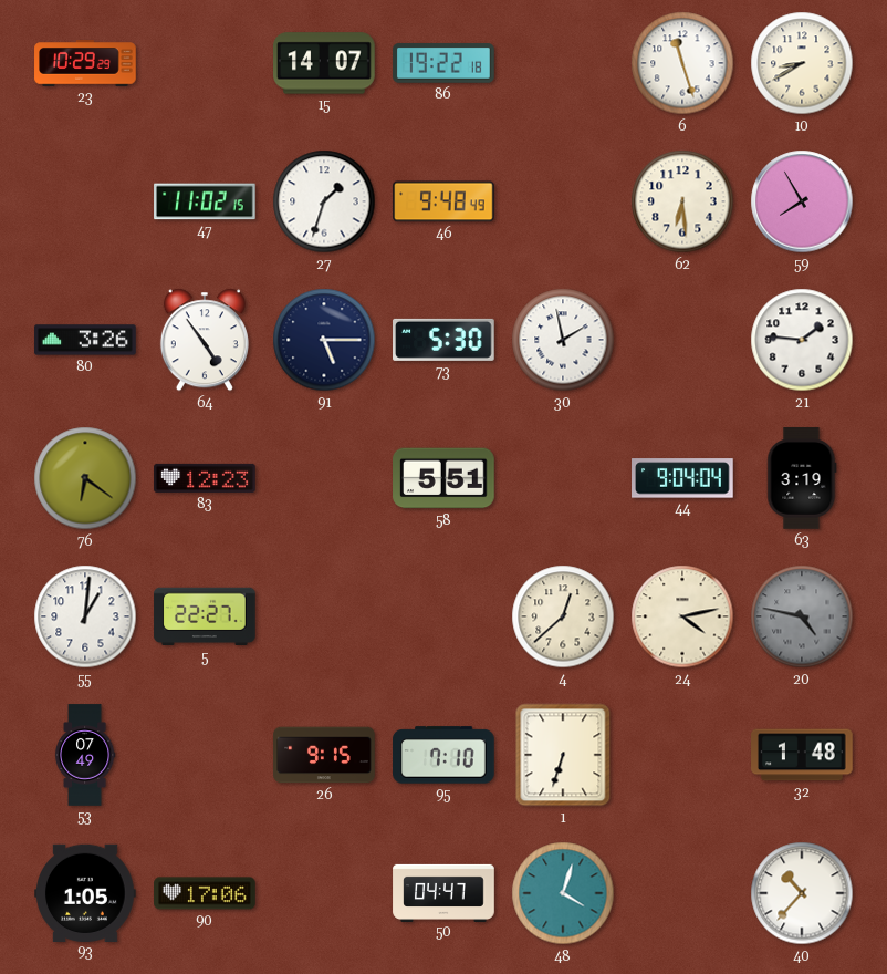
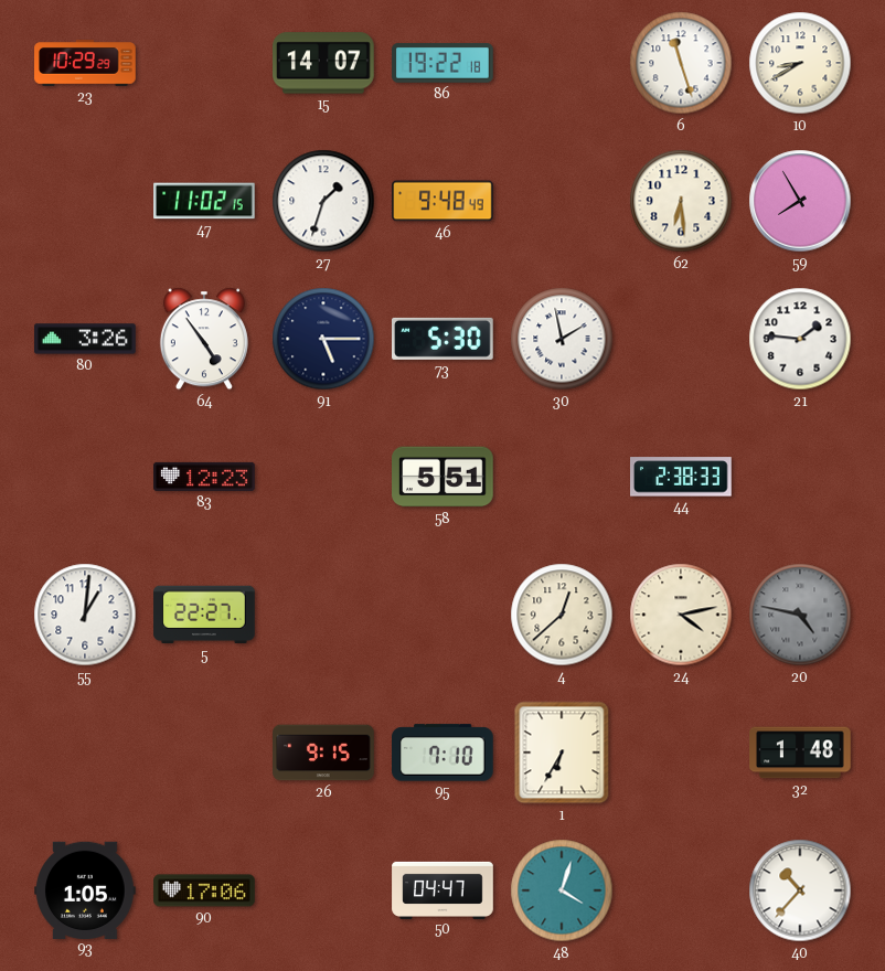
76: 6:21 -> none (85, 478)
44: 9:04 -> 2:38 (682, 477)
63: 3:19 -> none (802, 478)
53: 07:49 -> none (85, 755)
1: 6:33 -> 6:35 (562, 753)
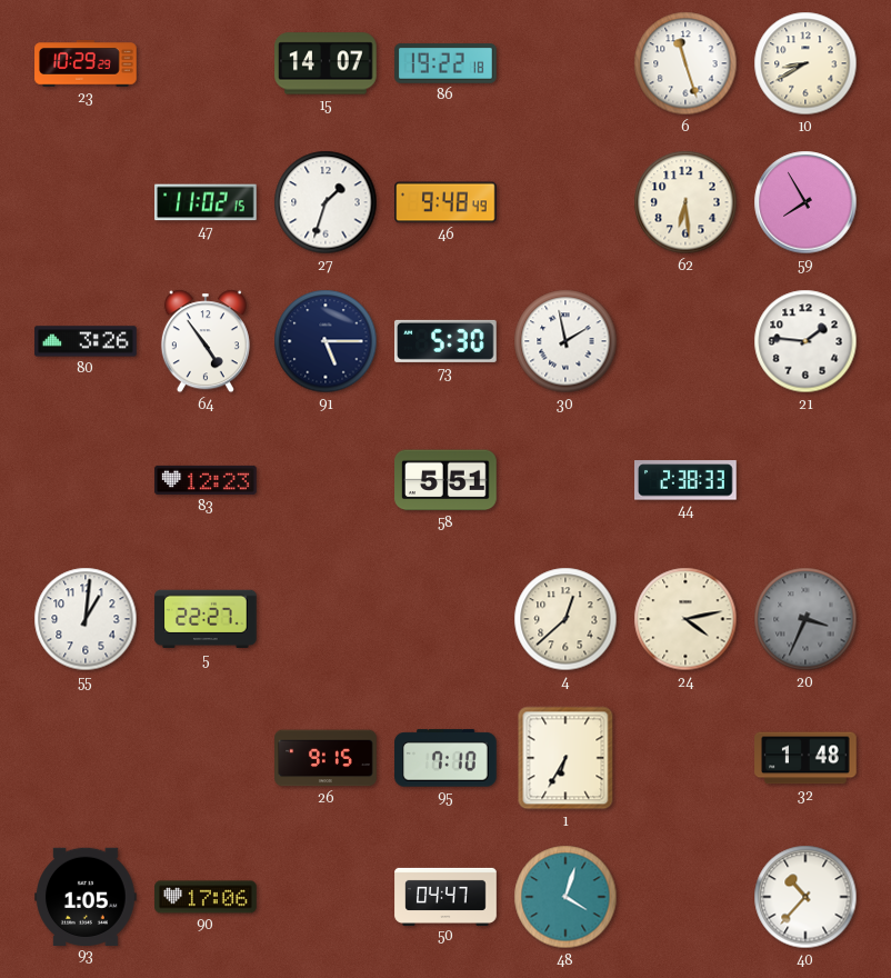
20: 4:47 -> 3:34 (805, 619)
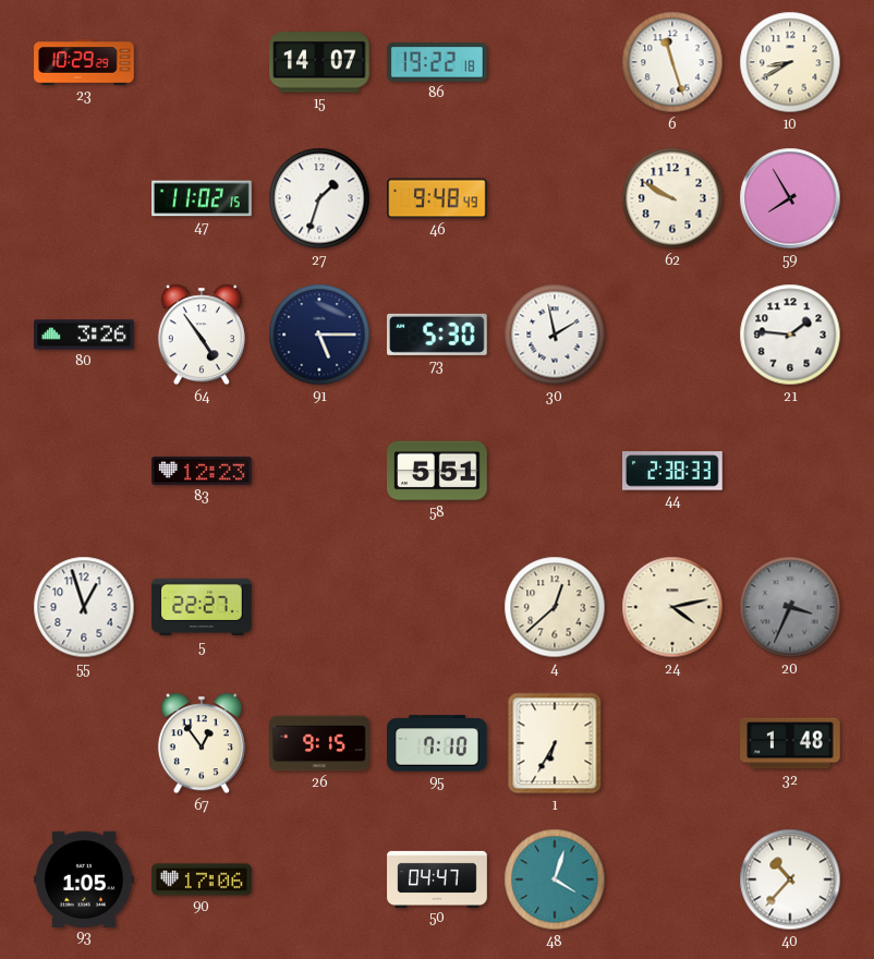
62: 6:29 -> 9:50 (672, 198)
55: 1:01 -> 12:57 (84, 607)
67: none -> 12:54 (202, 743)
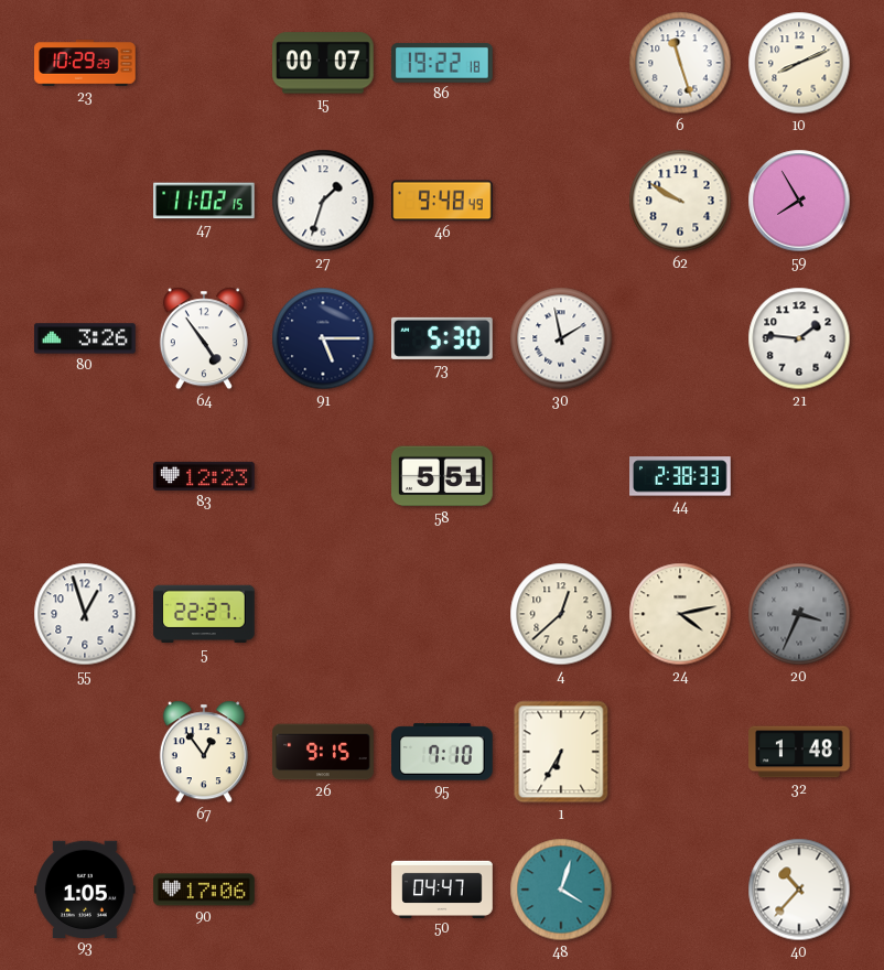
15: 14:07 -> 00:07 (324, 63)
10: 8:40 -> 8:11 (799, 63)
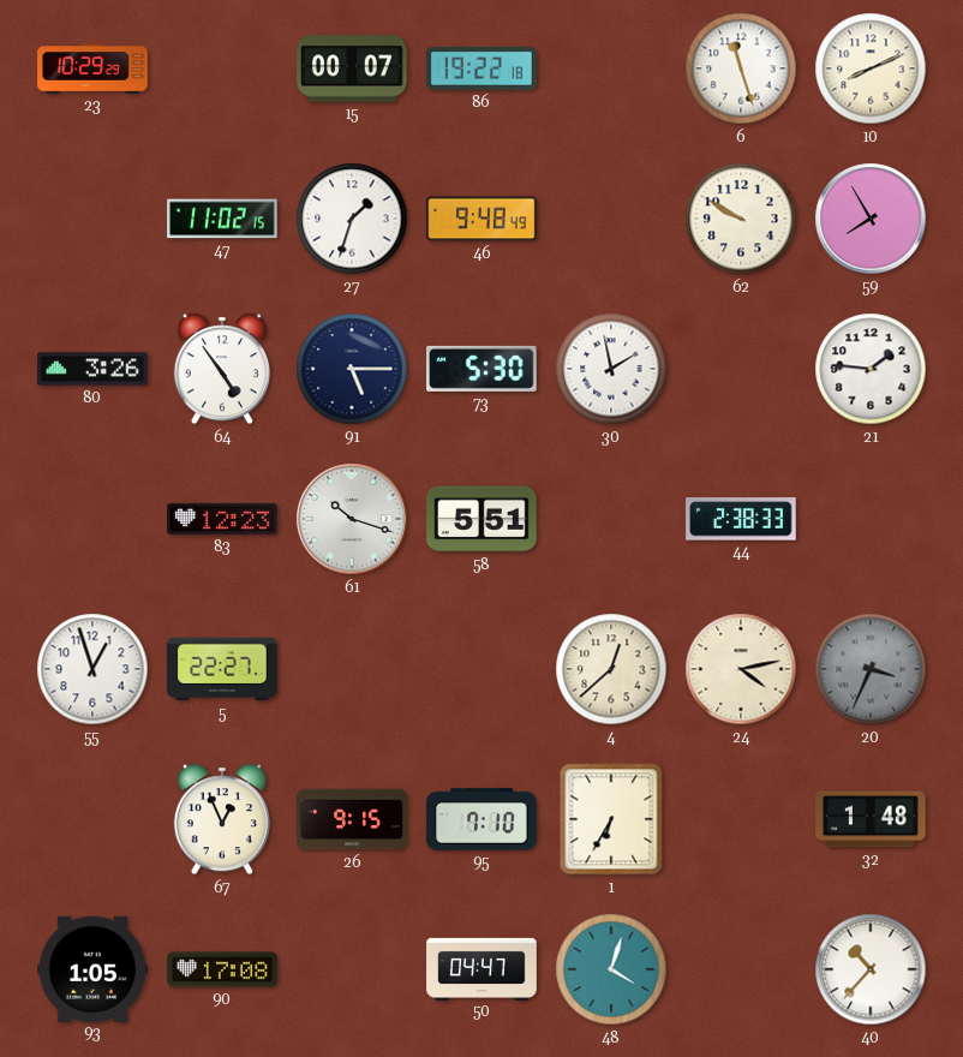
61: none -> 10:18 (352, 519)
67: 12:54 -> 12:56 (222, 819)
90: 17:06 -> 17:08 (222, 969)
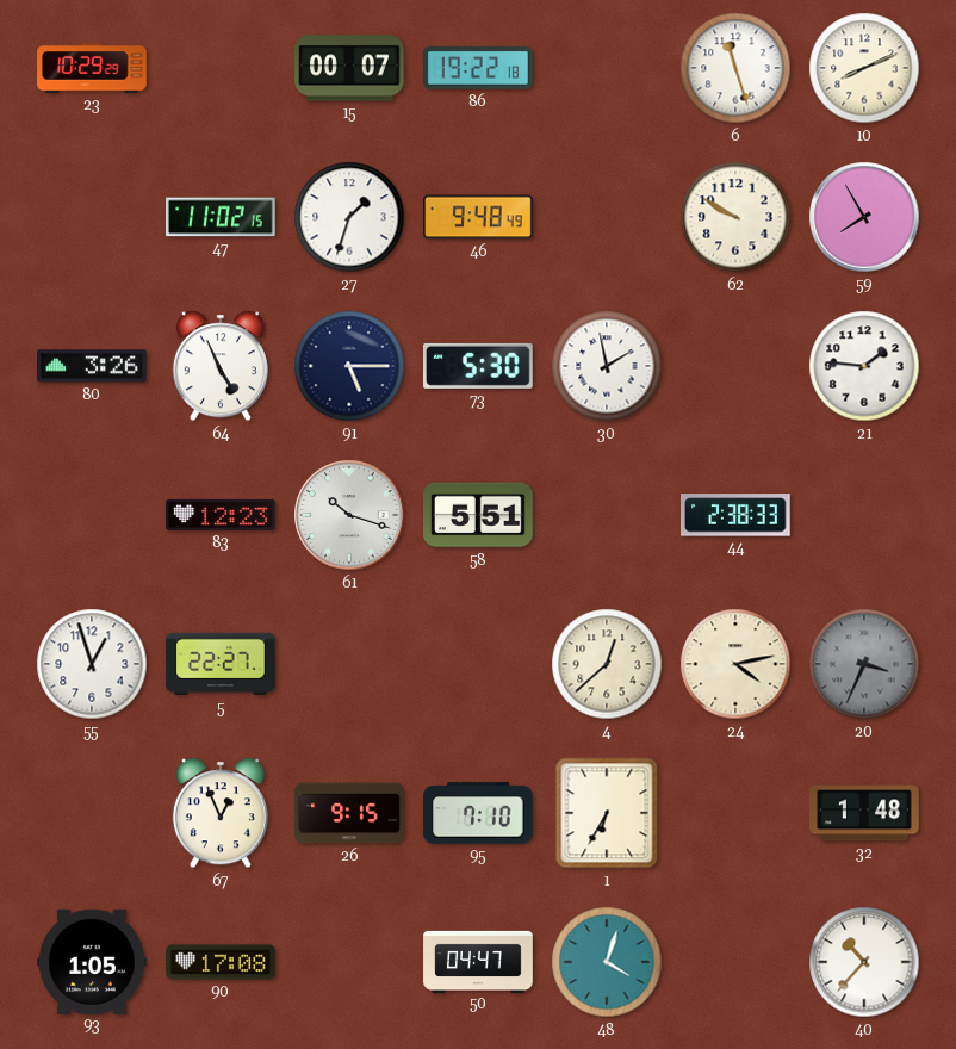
64: 4:54 -> 4:56 (221, 366)
